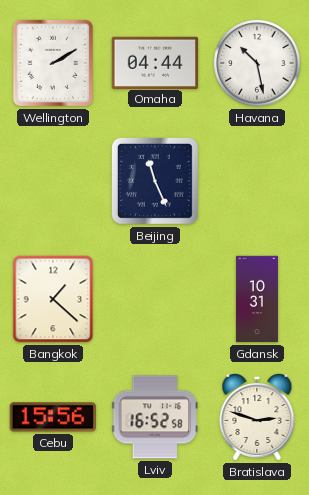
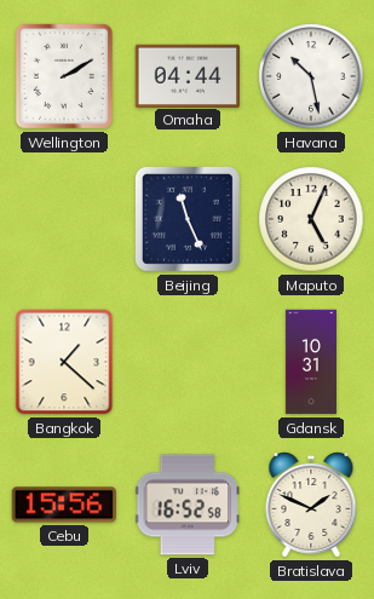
Maputo: none -> 5:04 (311, 219)
Bratislava: 2:48 -> 1:49 (311, 506)
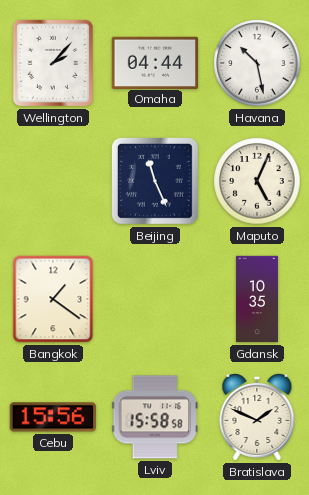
Wellington: 2:10 -> 2:07 (53, 63)
Bangkok: 1:22 -> 1:21 (53, 299)
Gdansk: 10:31 -> 10:35 (257, 299)
Lviv: 16:52 -> 15:58 (155, 417)
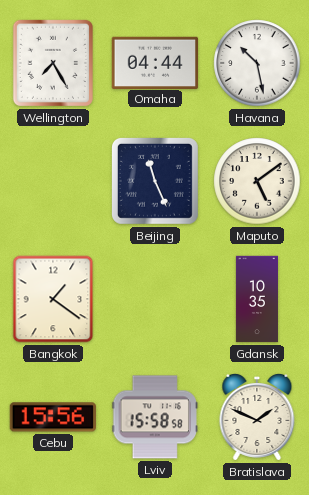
Wellington: 2:07 -> 7:25 (53, 63)
Maputo: 5:04 -> 5:09 (257, 181)
